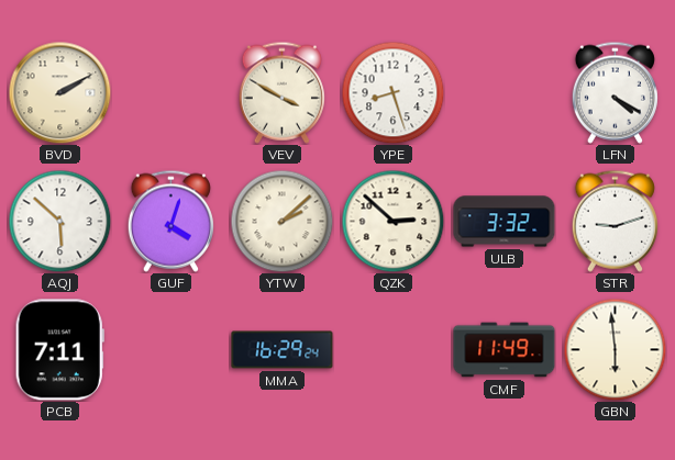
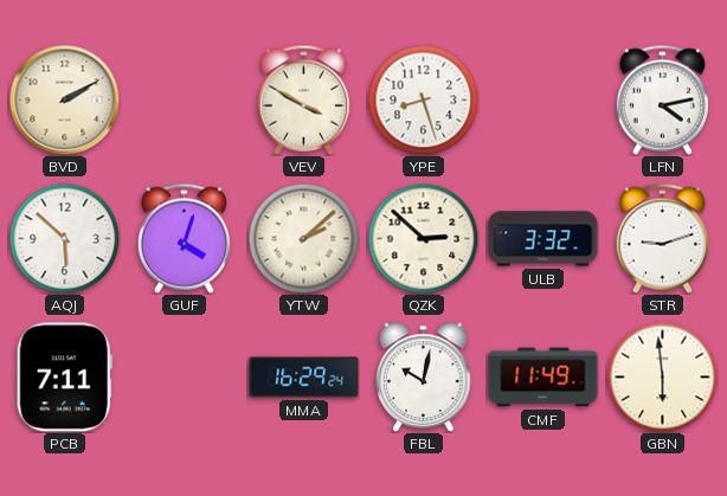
LFN: 4:20 -> 4:13 (662, 99)
FBL: none -> 10:02 (424, 376)
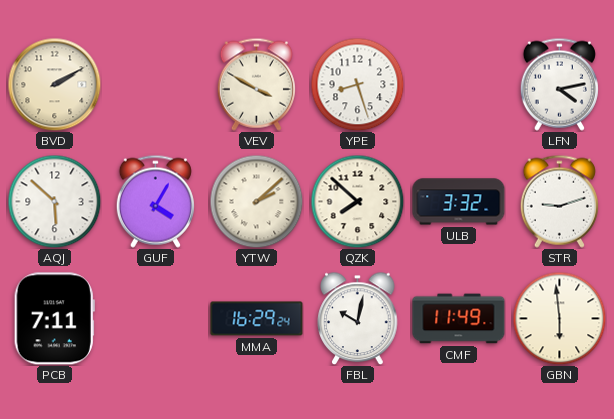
GUF: 4:03 -> 4:05 (155, 201)
QZK: 2:52 -> 7:52 (357, 201)
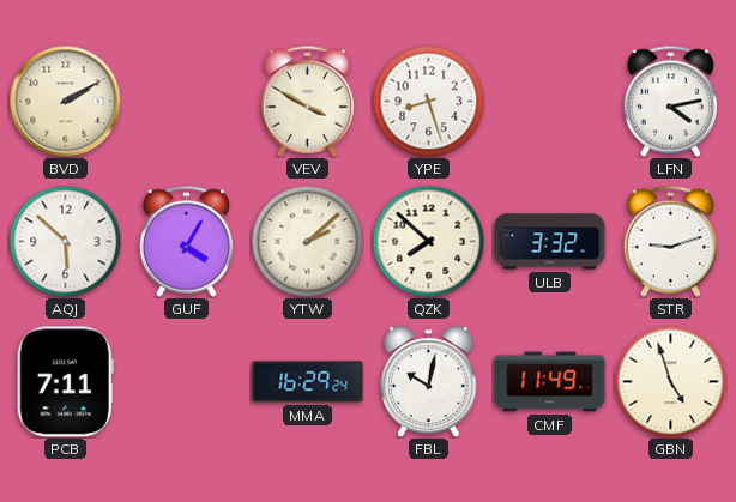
GBN: 5:59 -> 4:57 (670, 381)
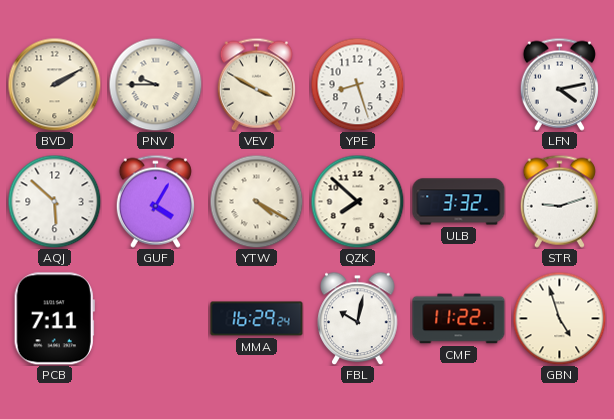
PNV: none -> 9:45 (155, 84)
YTW: 2:08 -> 4:20 (256, 201)
CMF: 11:49 -> 11:22 (459, 319)
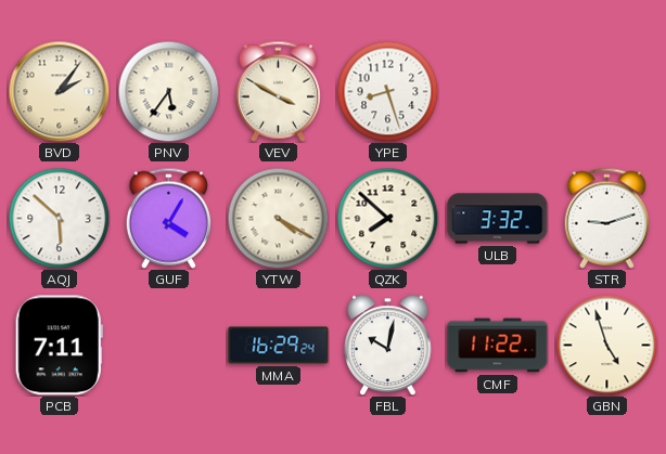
BVD: 2:10 -> 2:06 (59, 91)
PNV: 9:45 -> 5:36 (168, 91)
LFN: 4:13 -> none (559, 84)
